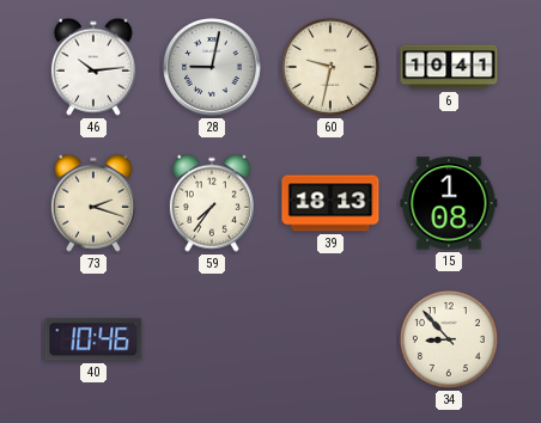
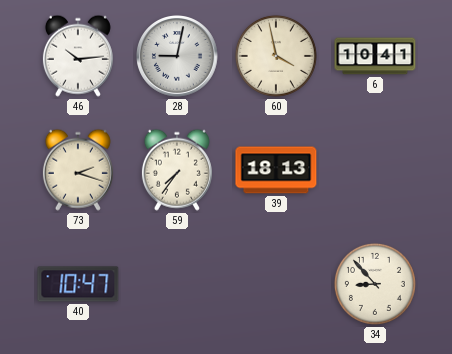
60: 9:32 -> 3:58 (276, 56)
15: 1:08 -> none (449, 203)
40: 10:46 -> 10:47 (78, 284)
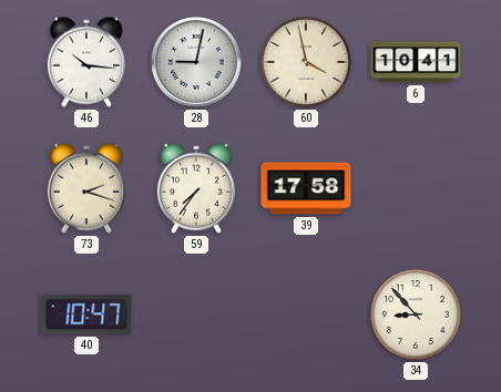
46: 10:14 -> 10:16 (86, 62)
39: 18:13 -> 17:58 (306, 188)
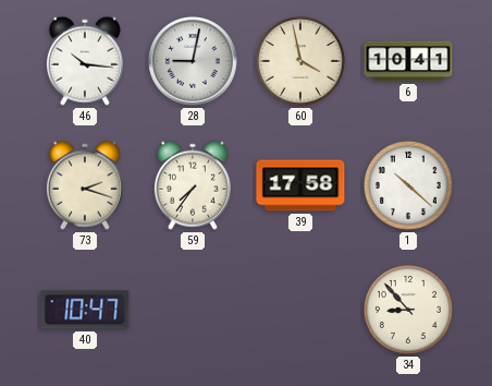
1: none -> 10:22 (408, 185)
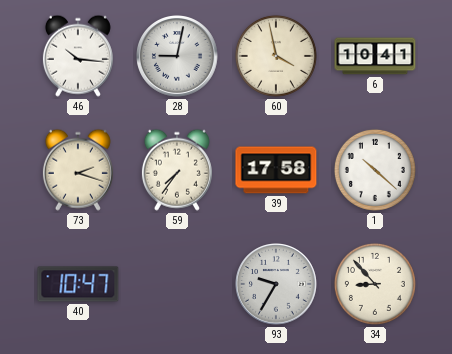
93: none -> 9:35 (277, 285)
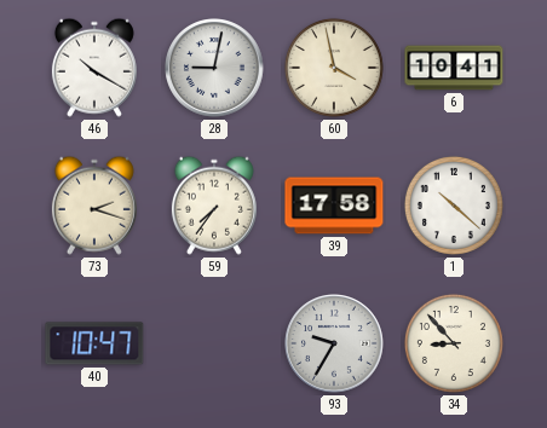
46: 10:16 -> 10:20 (94, 68)
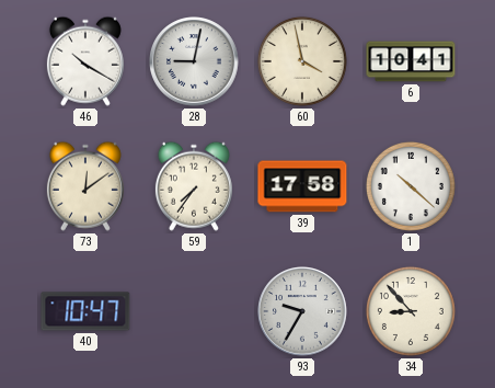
73: 2:18 -> 12:09 (85, 186)
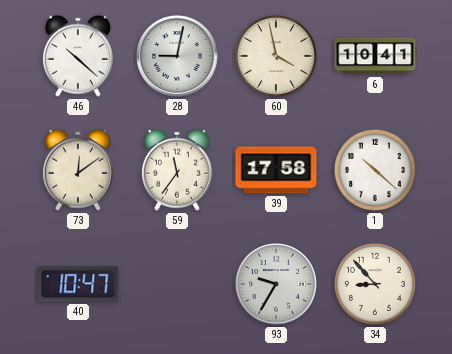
46: 10:20 -> 10:22 (78, 56)
59: 7:36 -> 11:36 (177, 170)
